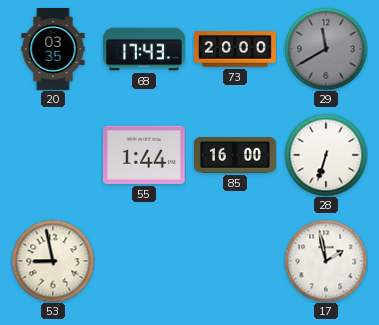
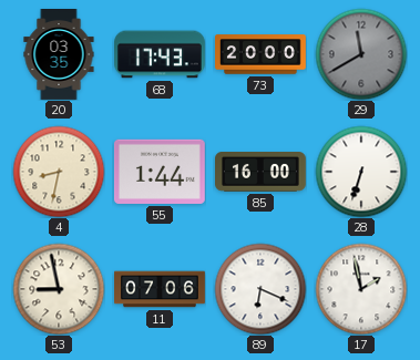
4: none -> 8:32 (59, 172)
11: none -> 07:06 (161, 289)
89: none -> 6:19 (260, 289)
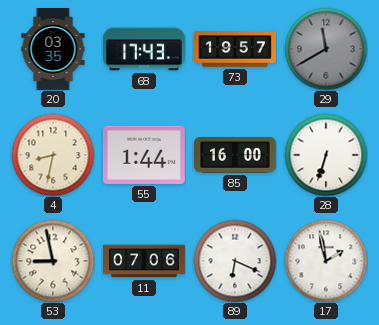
73: 20:00 -> 19:57 (236, 49)
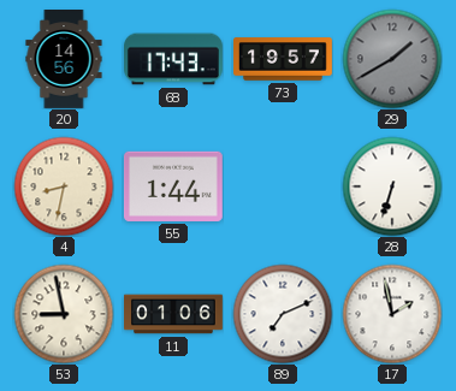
20: 03:35 -> 14:56 (64, 60)
29: 11:40 -> 1:40 (392, 59)
85: 16:00 -> none (236, 156)
11: 07:06 -> 01:06 (174, 314)
89: 6:19 -> 7:11 (283, 314)
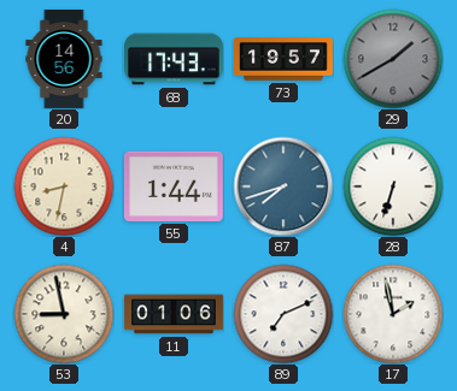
87: none -> 7:42 (283, 186)
